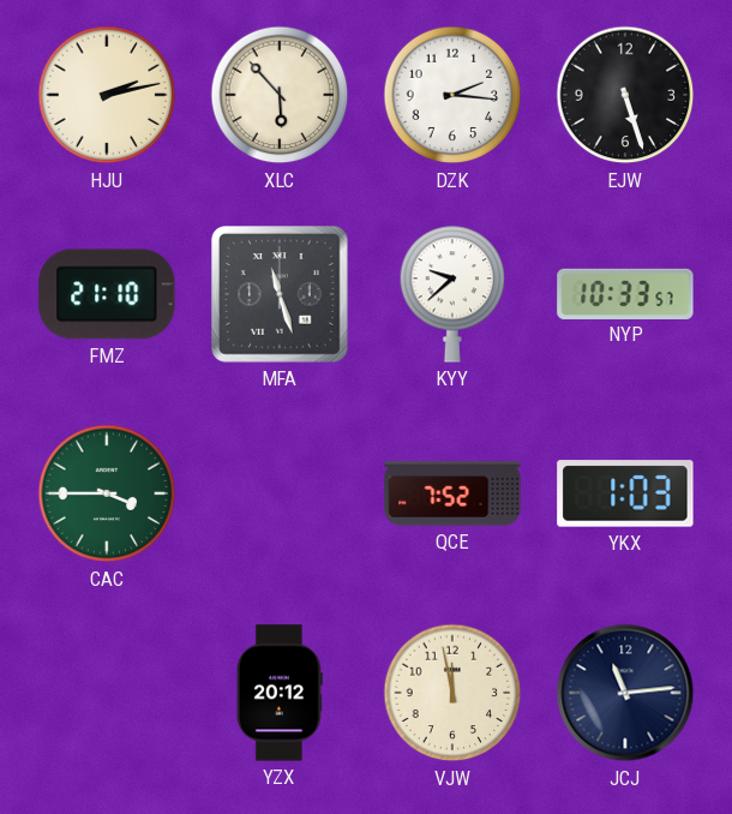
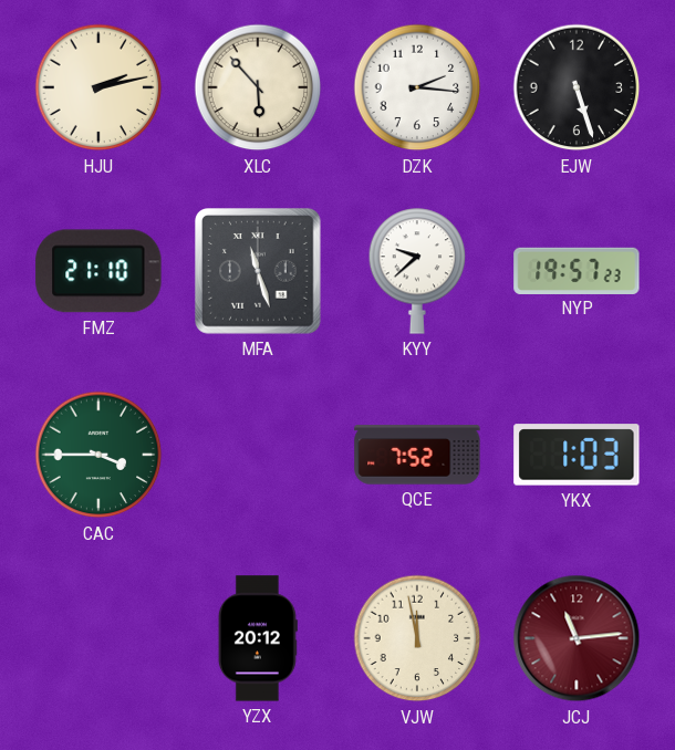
NYP: 10:33 -> 19:57 (577, 270)
JCJ dial: navy -> burgundy (577, 638)
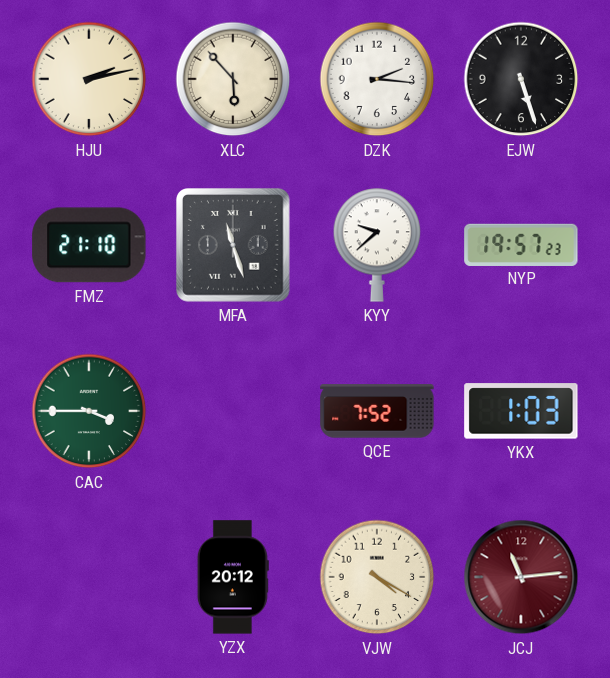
VJW: 11:58 -> 4:20 (377, 577)
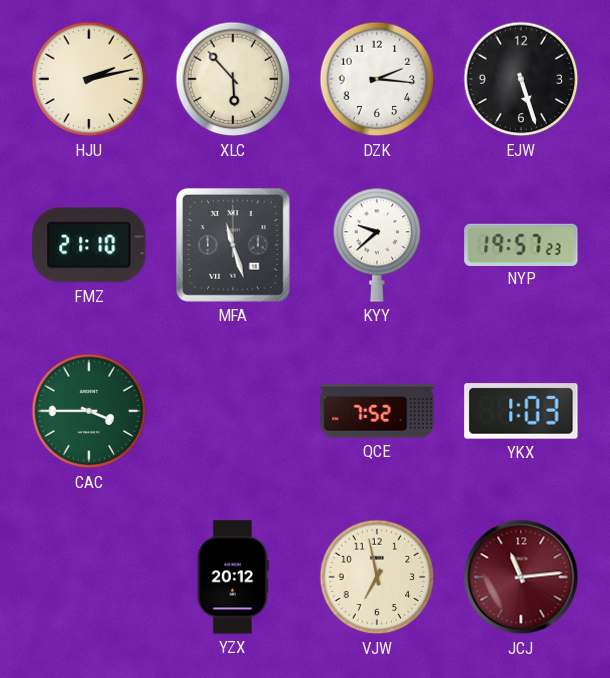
VJW: 4:20 -> 6:58 (377, 577)
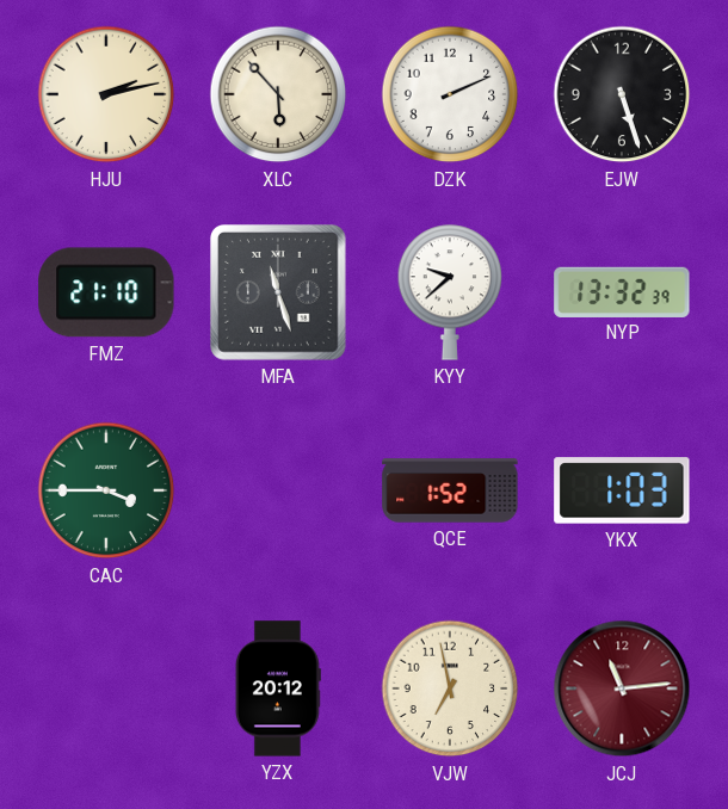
DZK: 2:16 -> 2:11 (450, 94)
NYP: 19:57 -> 13:32 (622, 291)
QCE: 7:52 -> 1:52 (450, 490)
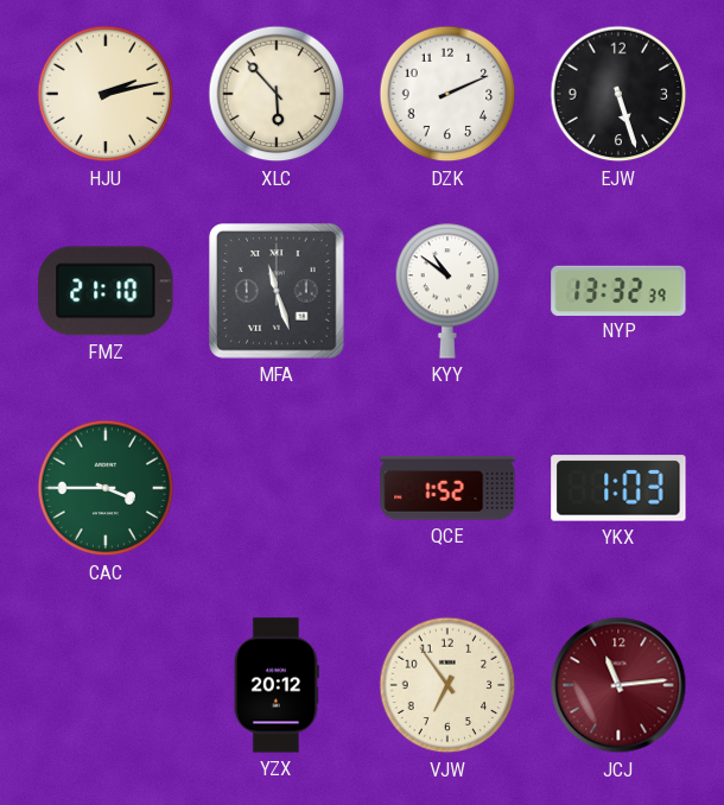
KYY: 9:38 -> 10:51 (447, 291)
VJW: 6:58 -> 6:54 (447, 685)
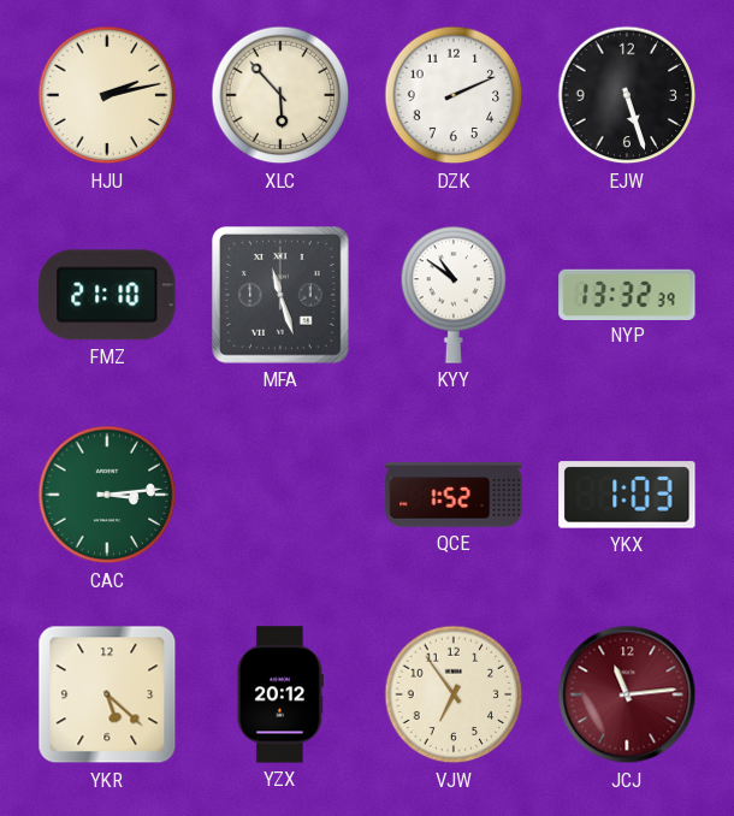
CAC: 3:45 -> 3:14 (107, 495)
YKR: none -> 5:22 (107, 694)
